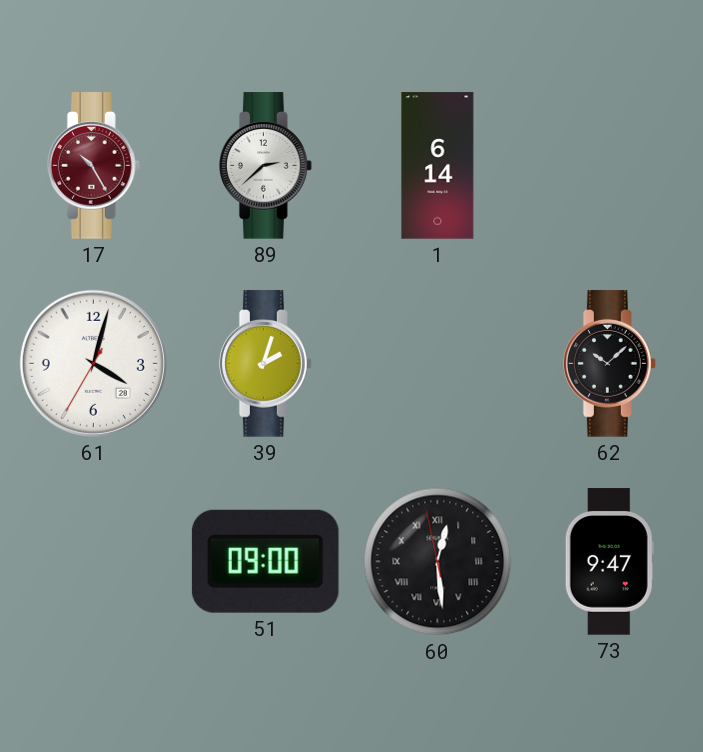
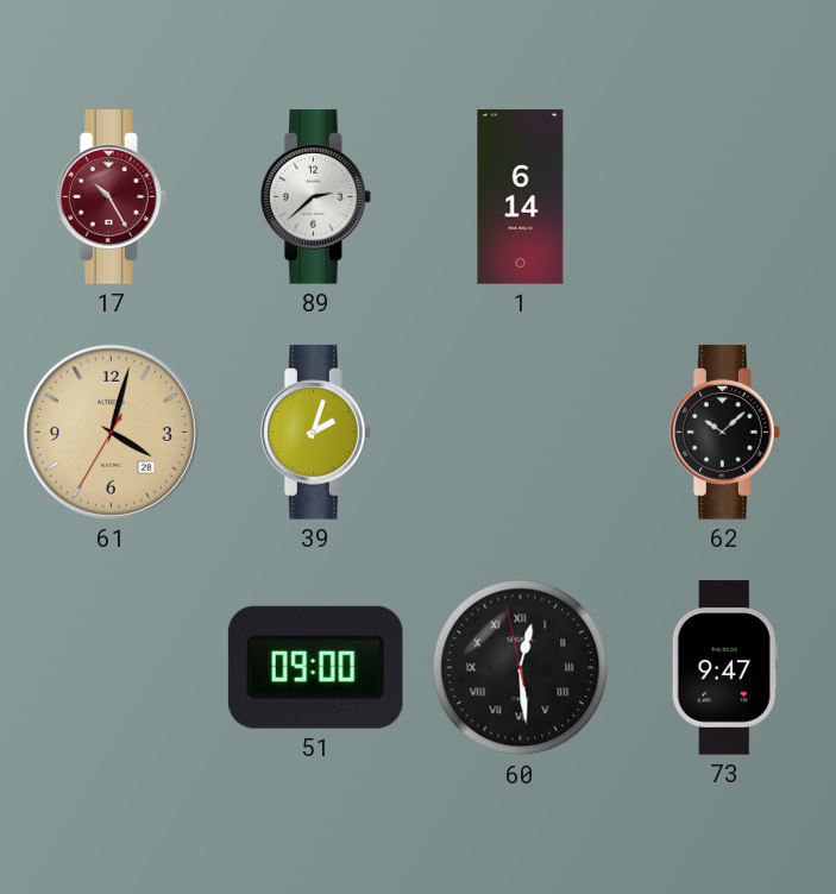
61 dial: white -> champagne (111, 432)
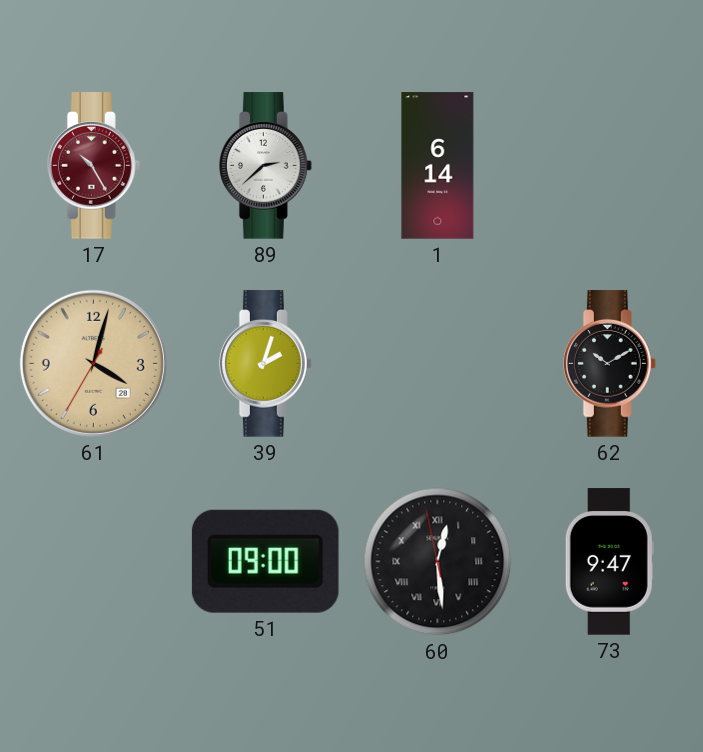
62: 10:08 -> 10:10 (609, 364)
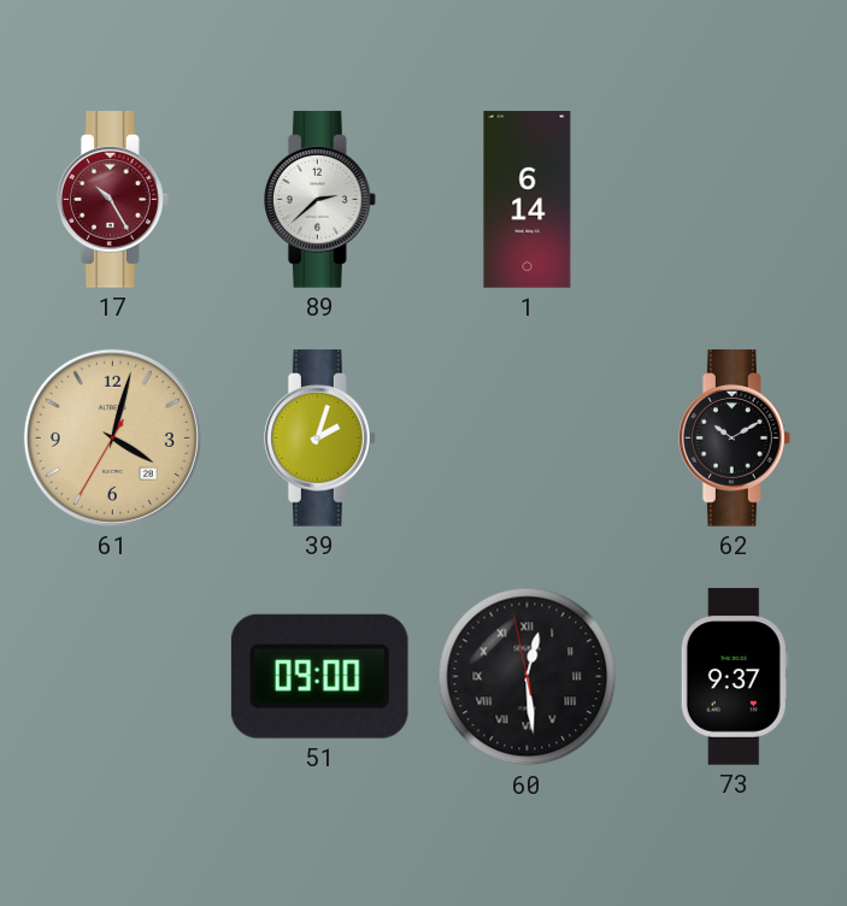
73: 9:47 -> 9:37 (734, 677)
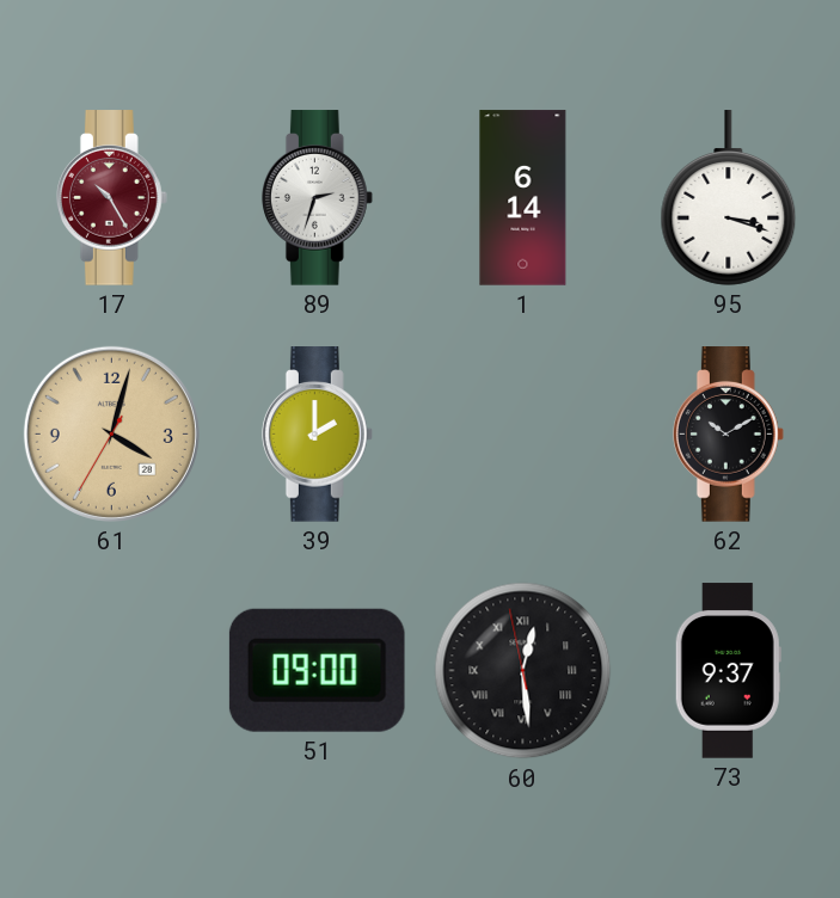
89: 2:38 -> 2:33 (317, 198)
95: none -> 3:18 (729, 198)
39: 2:03 -> 2:00 (317, 435)
